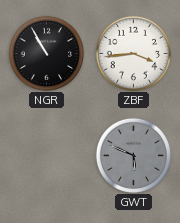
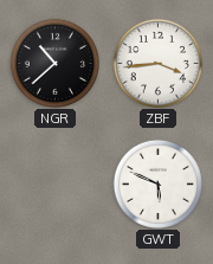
NGR: 10:55 -> 10:38 (54, 63)
GWT dial: grey -> white (157, 183)
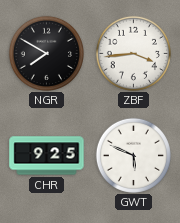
NGR: 10:38 -> 7:50 (46, 53)
CHR: none -> 9:25 (47, 156)
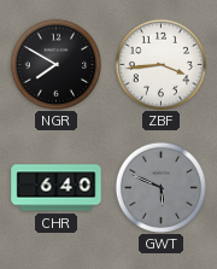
CHR: 9:25 -> 6:40 (57, 188)
GWT dial: white -> grey (160, 187)
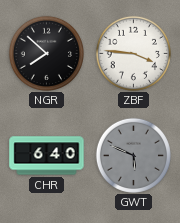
NGR: 7:50 -> 7:52 (46, 53)
ZBF: 3:44 -> 3:46 (133, 53)
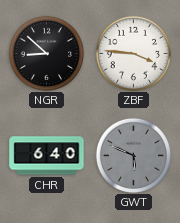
NGR: 7:52 -> 8:52 (46, 53)
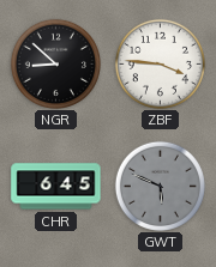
CHR: 6:40 -> 6:45 (56, 187)
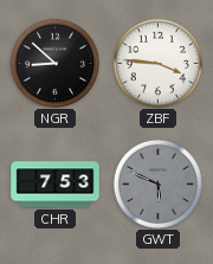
CHR: 6:45 -> 7:53 (56, 185)
